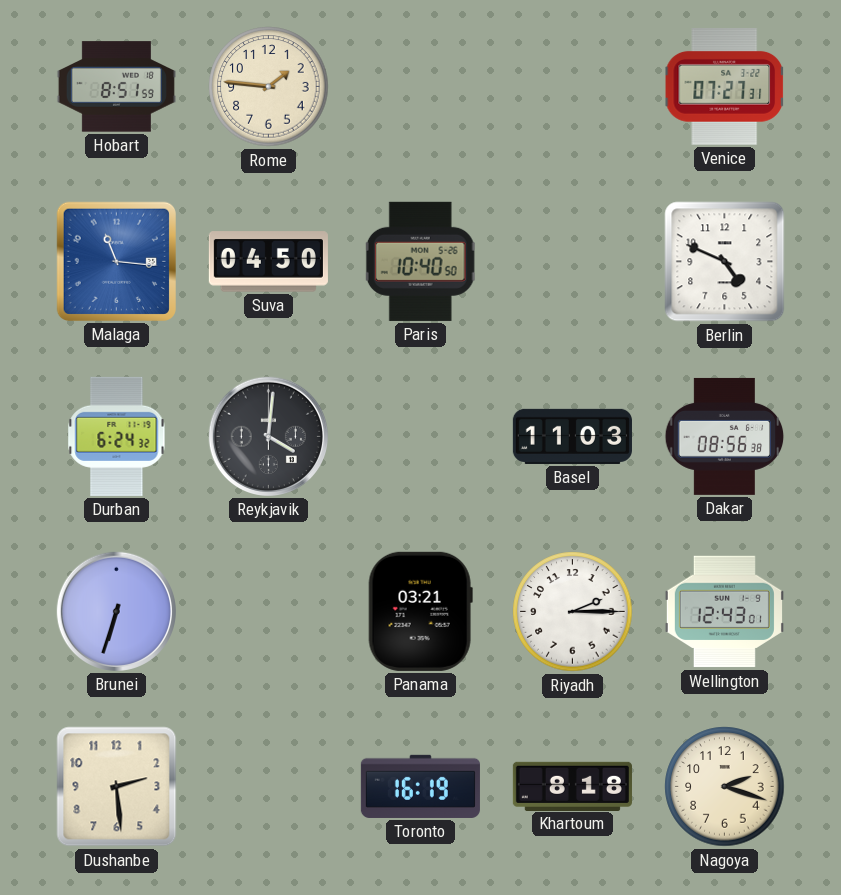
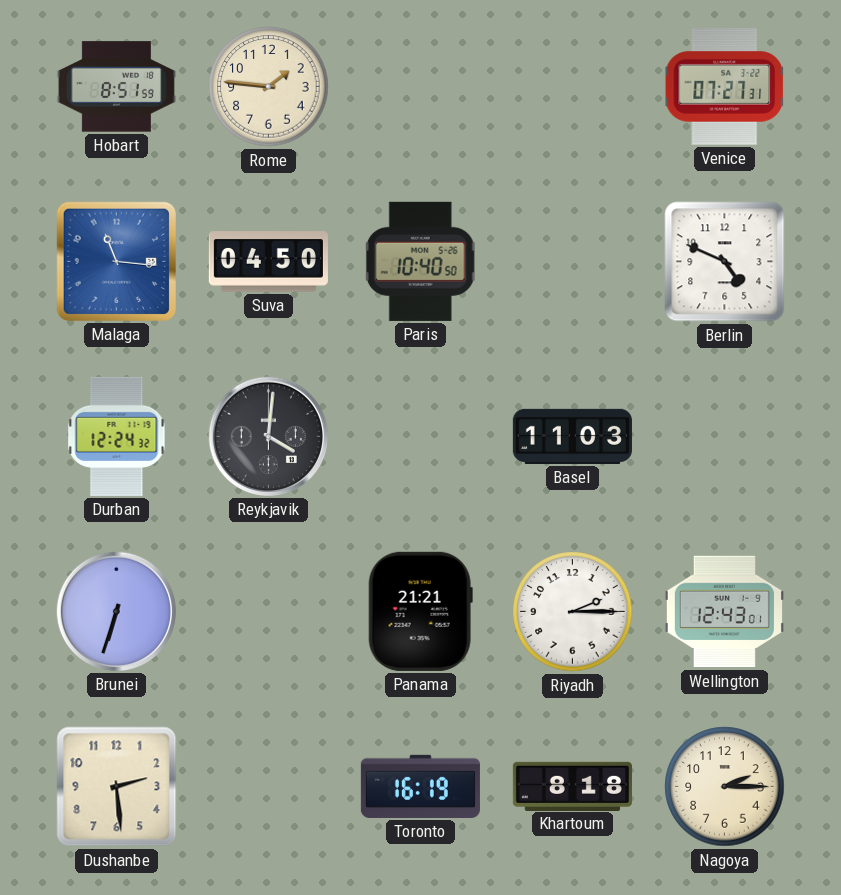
Durban: 6:24 -> 12:24 (117, 436)
Dakar: 08:56 -> none (725, 436)
Panama: 03:21 -> 21:21 (420, 611)
Nagoya: 2:18 -> 2:15 (725, 787)
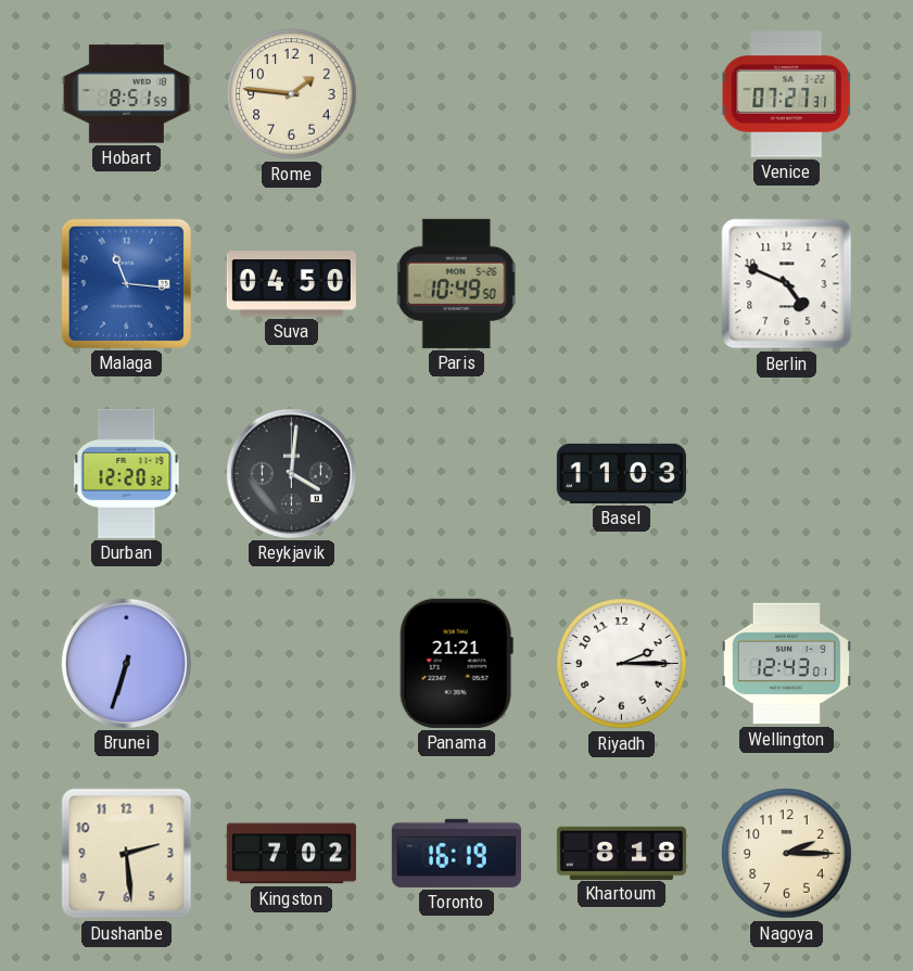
Paris: 10:40 -> 10:49 (457, 283)
Durban: 12:24 -> 12:20 (127, 473)
Kingston: none -> 7:02 (291, 854)
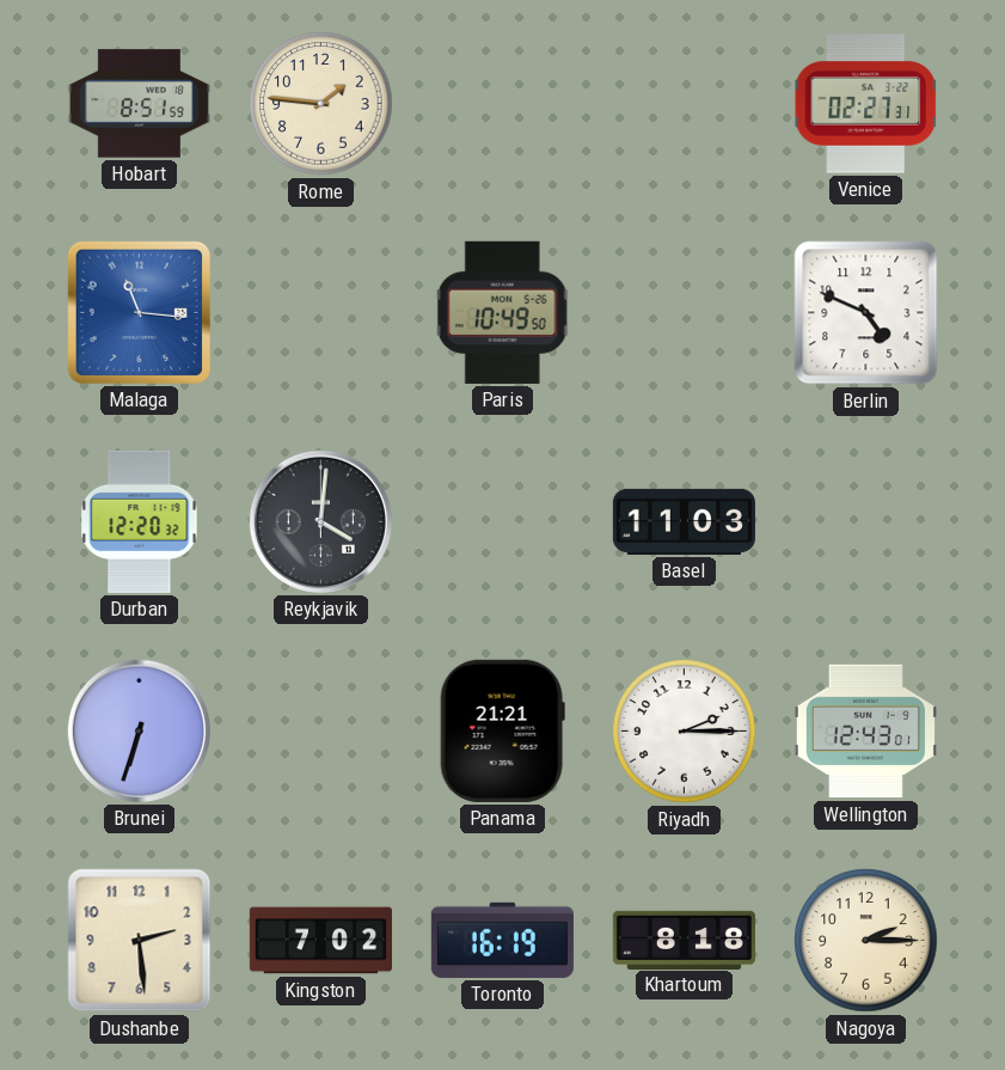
Venice: 07:27 -> 02:27 (865, 104)
Suva: 04:50 -> none (291, 284)
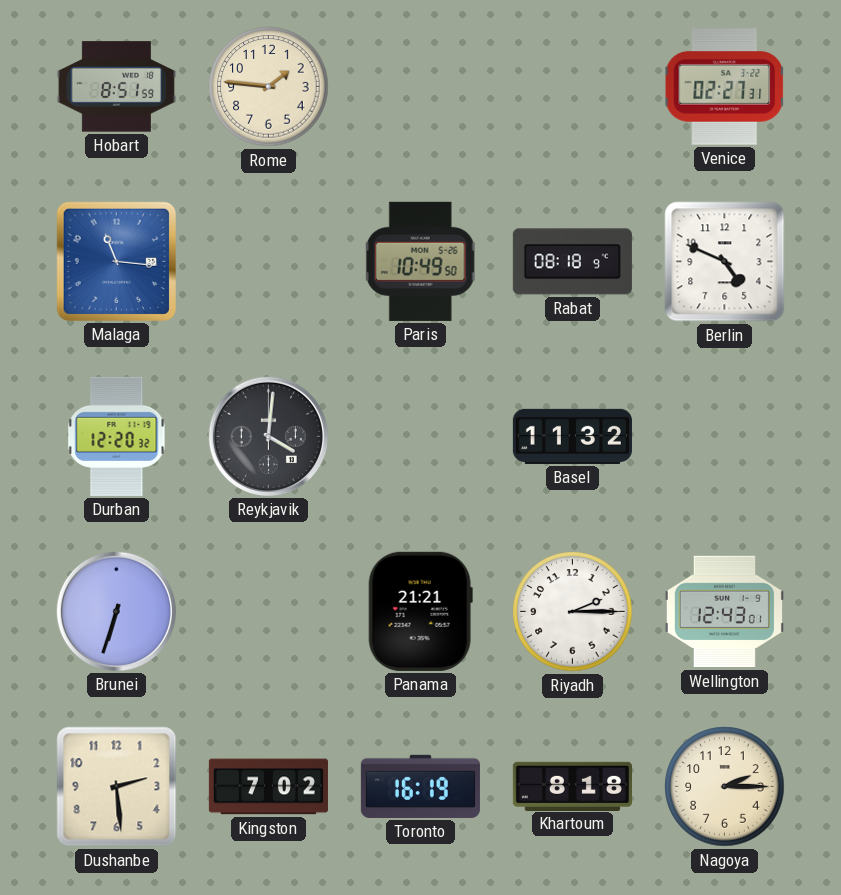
Rabat: none -> 08:18 (572, 262)
Basel: 11:03 -> 11:32 (572, 436)
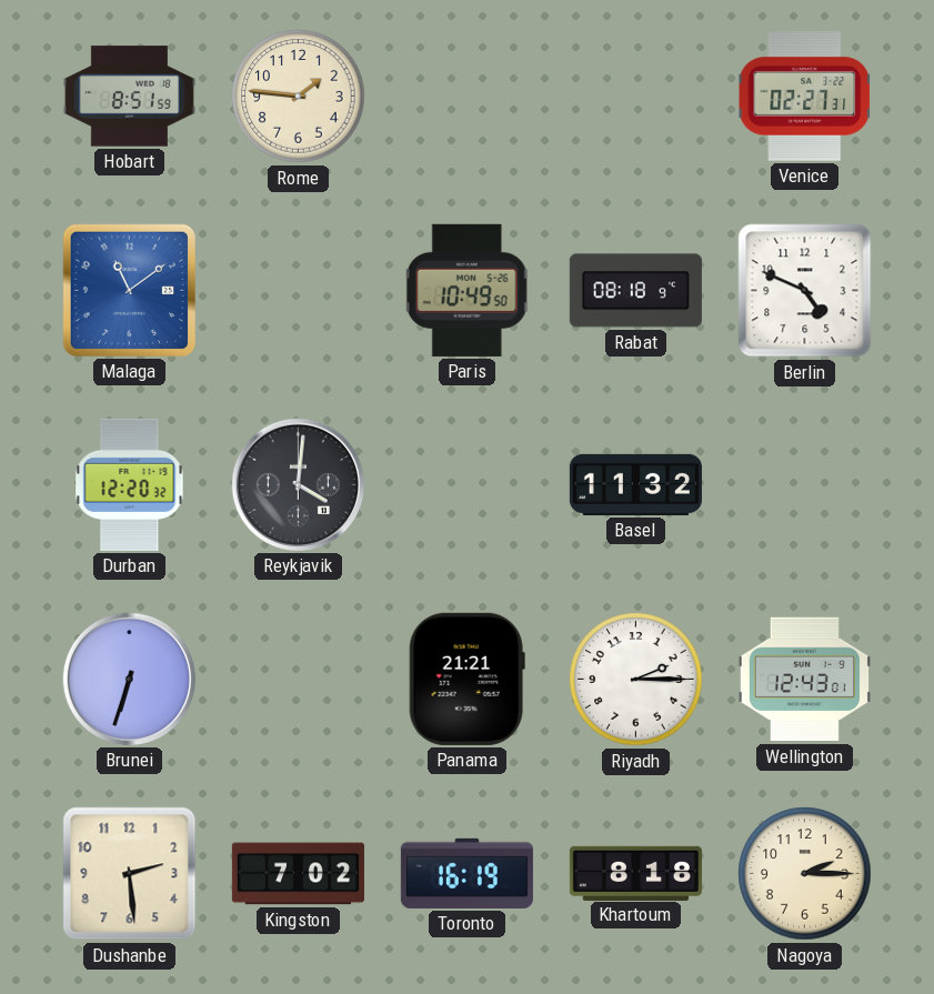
Malaga: 11:16 -> 11:09 (129, 290)
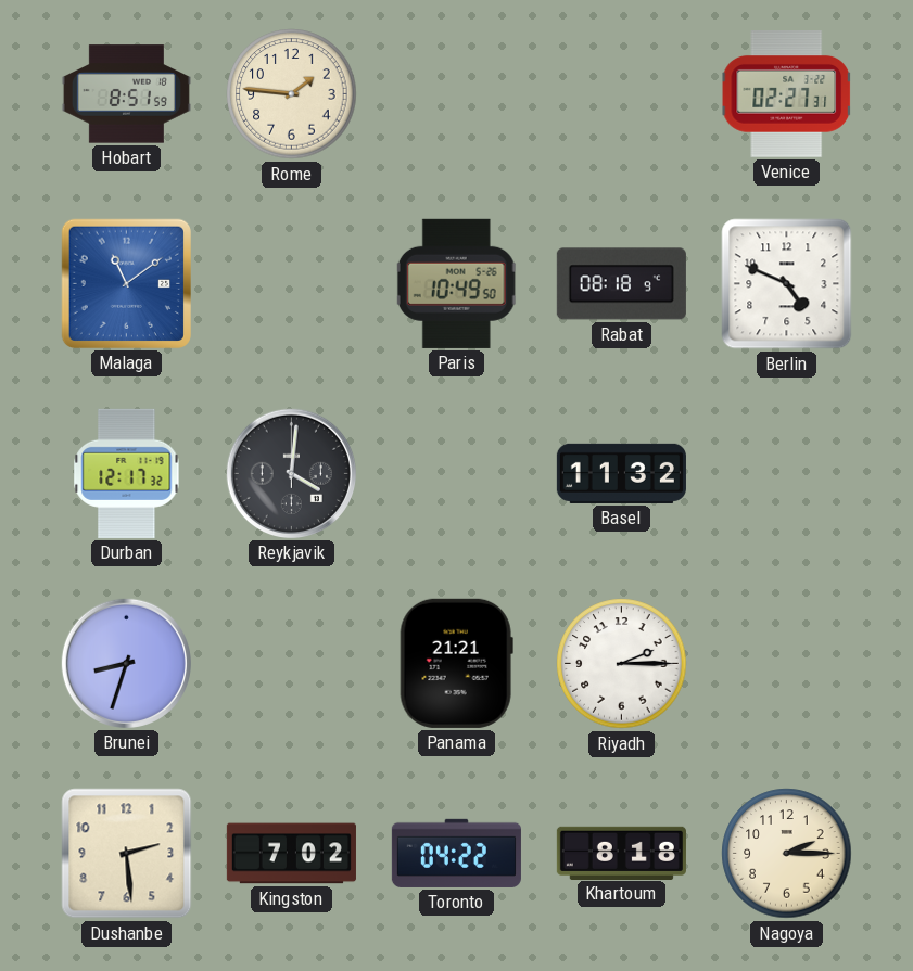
Durban: 12:20 -> 12:17 (127, 473)
Brunei: 6:33 -> 8:33 (126, 663)
Wellington: 12:43 -> none (804, 680)
Toronto: 16:19 -> 04:22 (456, 853)
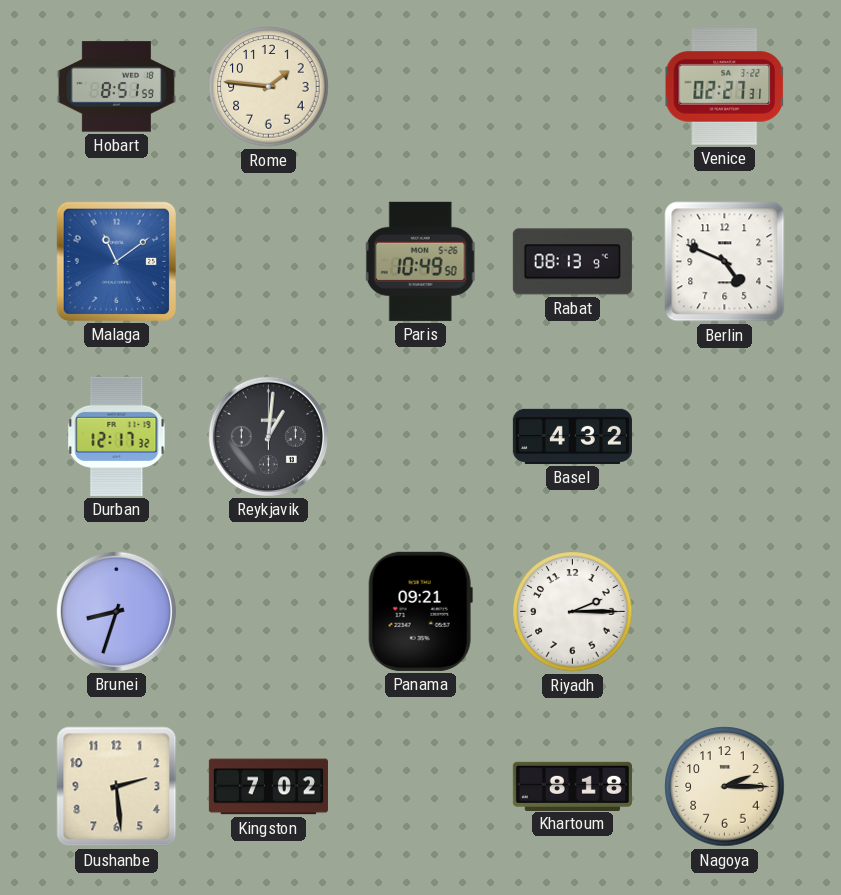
Rabat: 08:18 -> 08:13 (572, 262)
Reykjavik: 4:01 -> 1:01 (268, 436)
Basel: 11:32 -> 4:32 (572, 436)
Panama: 21:21 -> 09:21 (420, 611)
Toronto: 04:22 -> none (456, 853)
